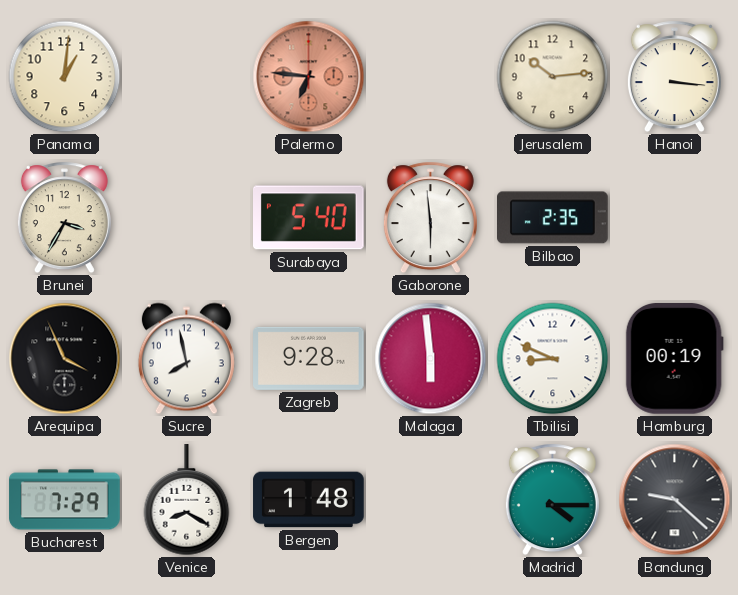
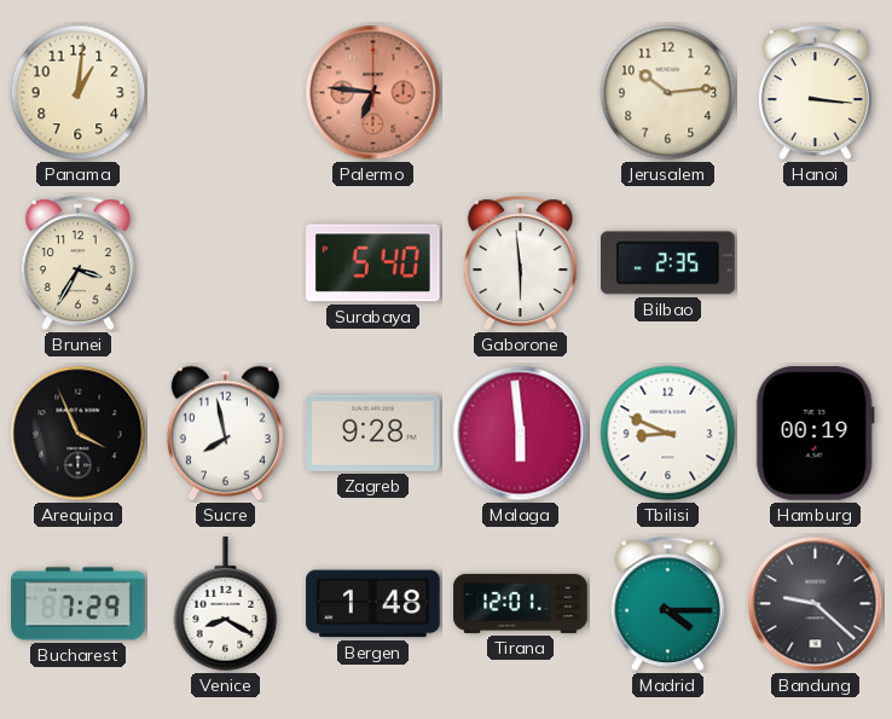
Tirana: none -> 12:01 (521, 603)
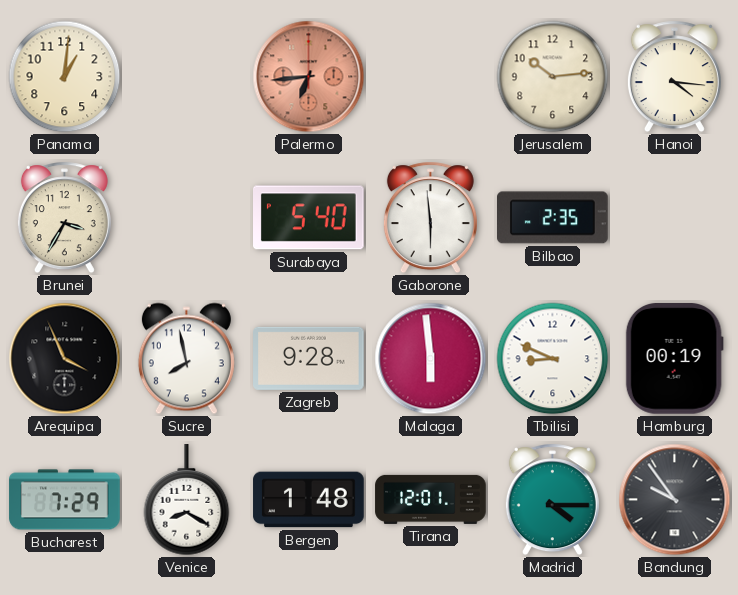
Palermo: 6:46 -> 6:44 (309, 77)
Hanoi: 3:16 -> 4:16 (674, 77)
Bandung: 9:22 -> 9:54 (675, 500)
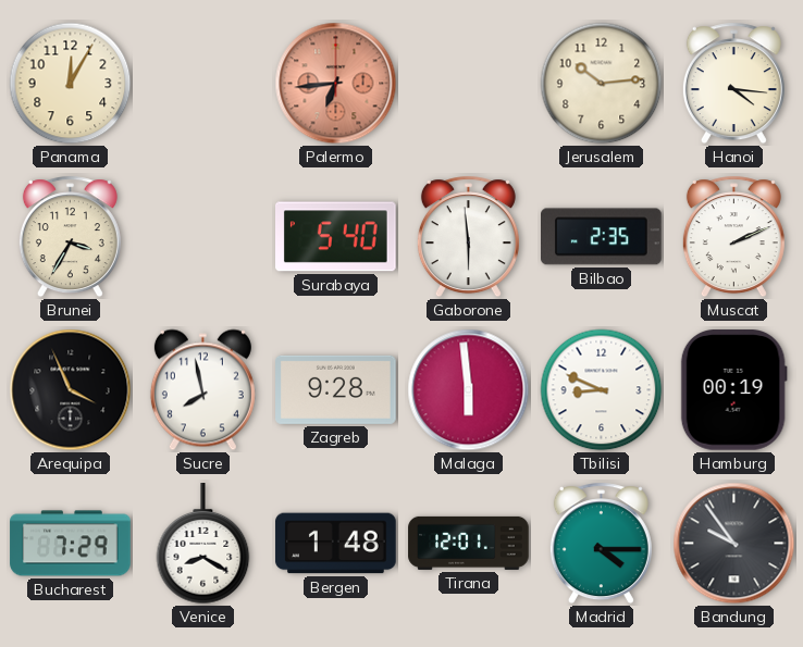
Panama: 1:01 -> 12:05 (71, 84)
Muscat: none -> 2:11 (733, 237)
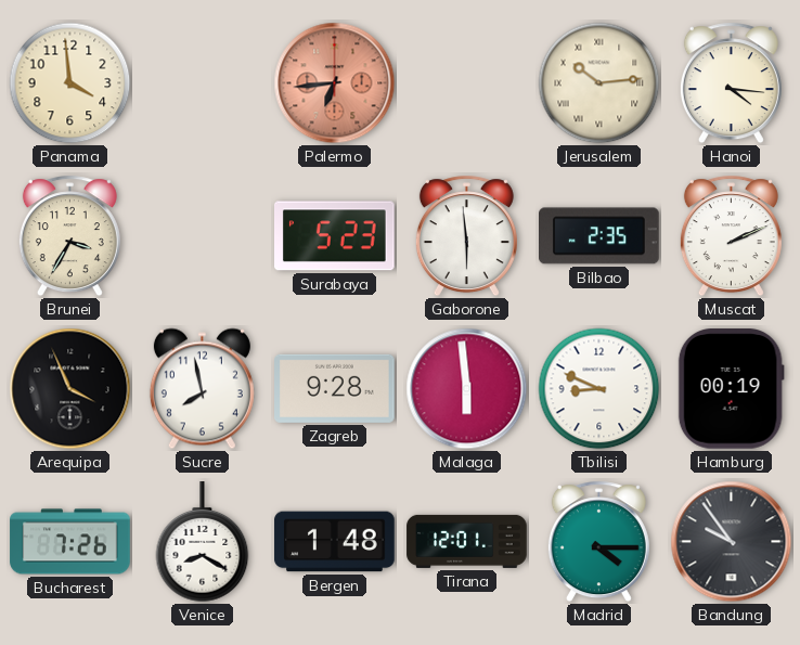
Panama: 12:05 -> 3:59 (70, 83)
Jerusalem numerals: Arabic -> Roman (599, 83)
Surabaya: 5:40 -> 5:23 (335, 236)
Bucharest: 7:29 -> 7:26 (70, 542)
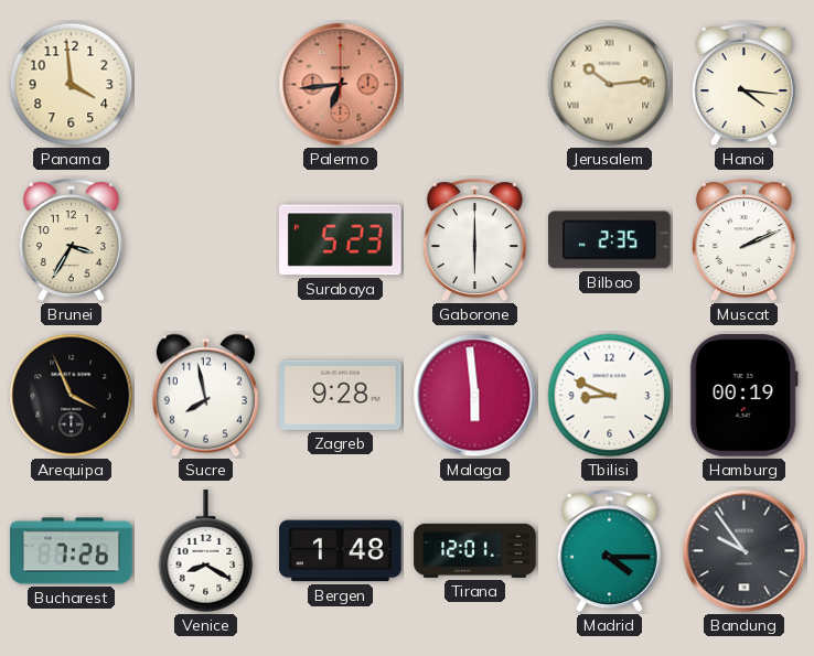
Gaborone: 5:59 -> 6:00 (474, 240)
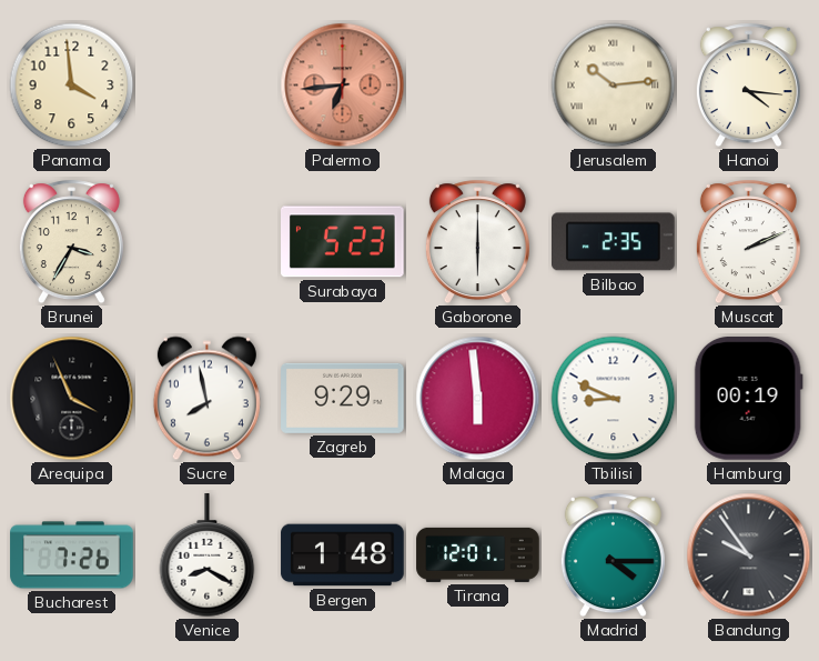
Zagreb: 9:28 -> 9:29 (343, 398)
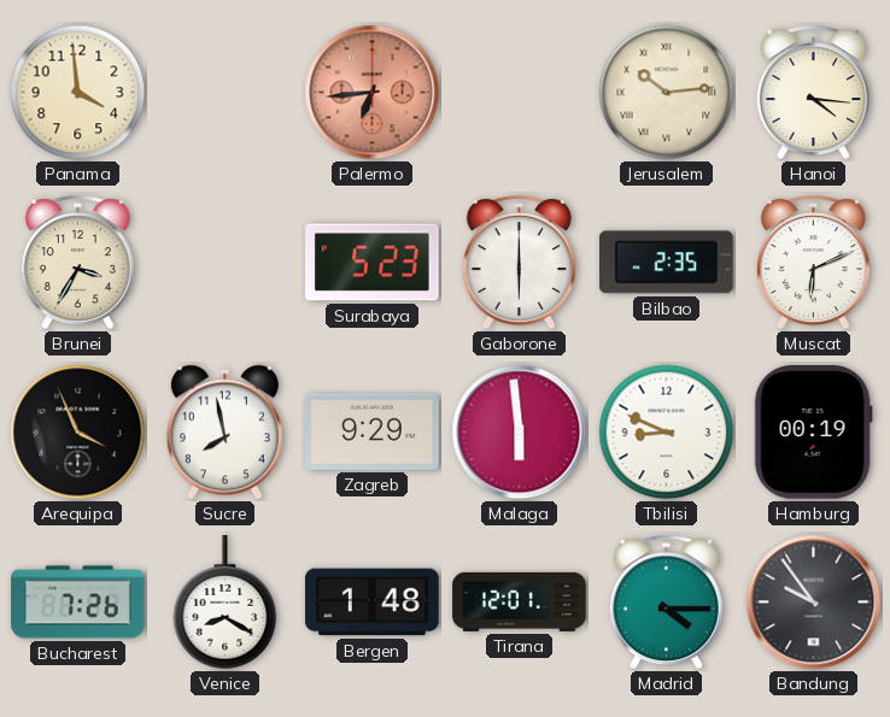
Muscat: 2:11 -> 6:11 (813, 263)
